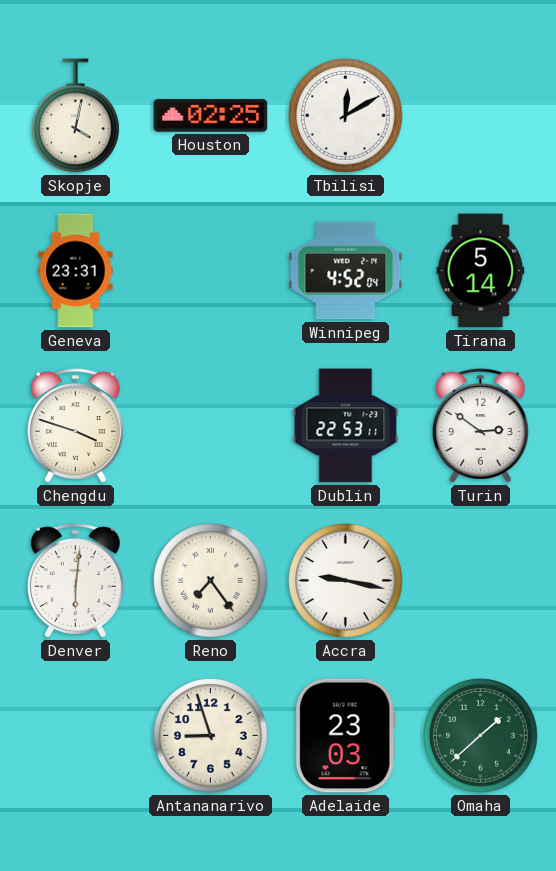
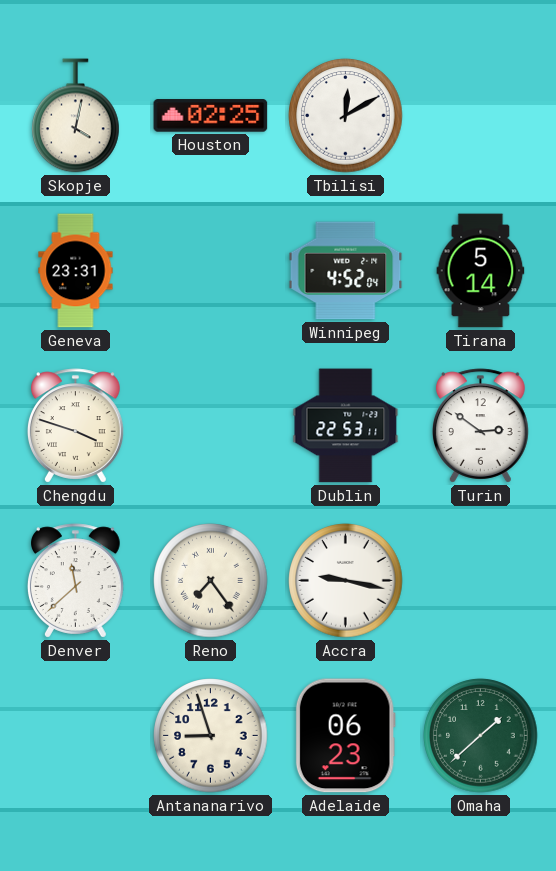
Denver: 6:01 -> 11:38 (75, 581)
Adelaide: 23:03 -> 06:23 (345, 736)
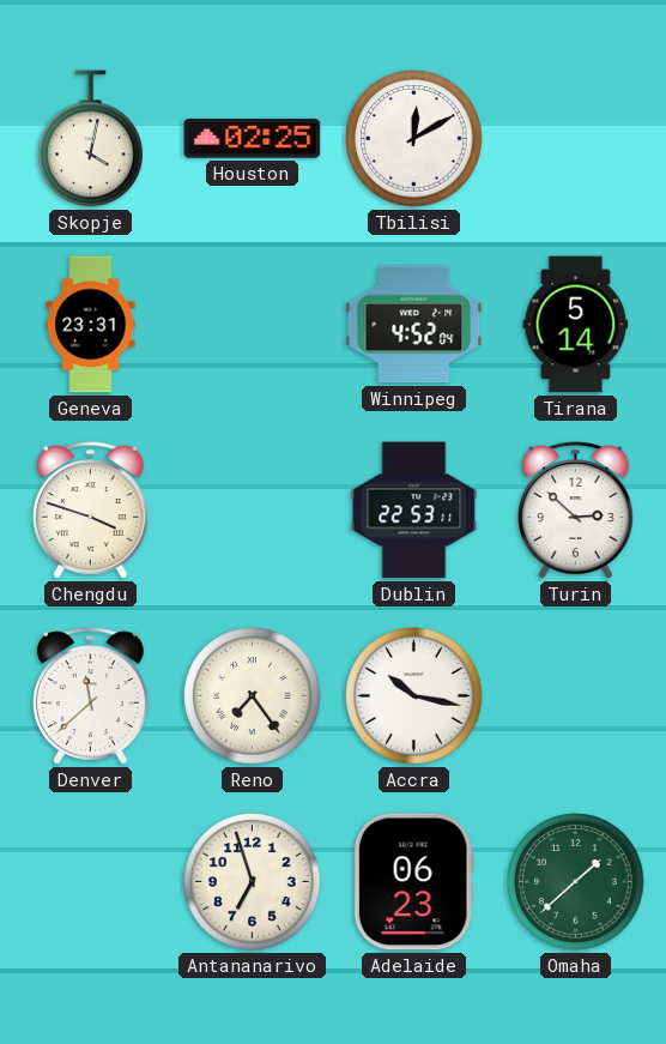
Turin: 2:51 -> 2:52 (575, 511)
Accra: 9:17 -> 10:17 (414, 696)
Antananarivo: 8:57 -> 6:57 (253, 882)
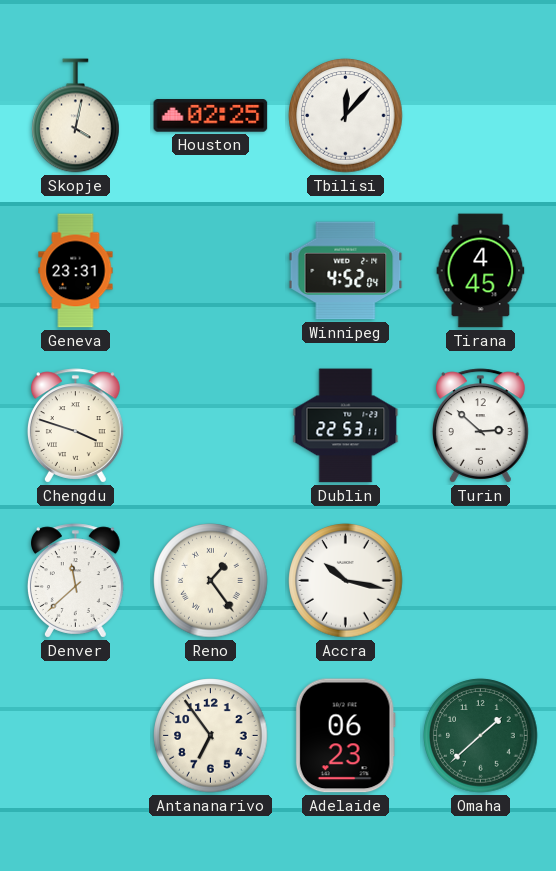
Tbilisi: 12:10 -> 12:07 (346, 116)
Tirana: 5:14 -> 4:45 (481, 271)
Reno: 7:24 -> 1:24 (211, 581)
Antananarivo: 6:57 -> 6:54 (211, 736)
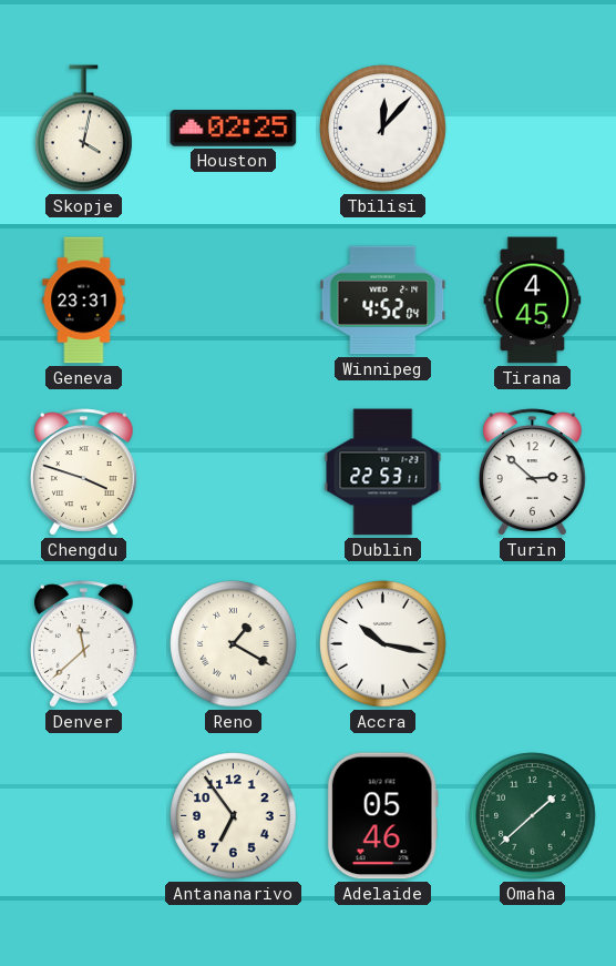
Reno: 1:24 -> 1:20 (234, 644)
Adelaide: 06:23 -> 05:46 (382, 816)
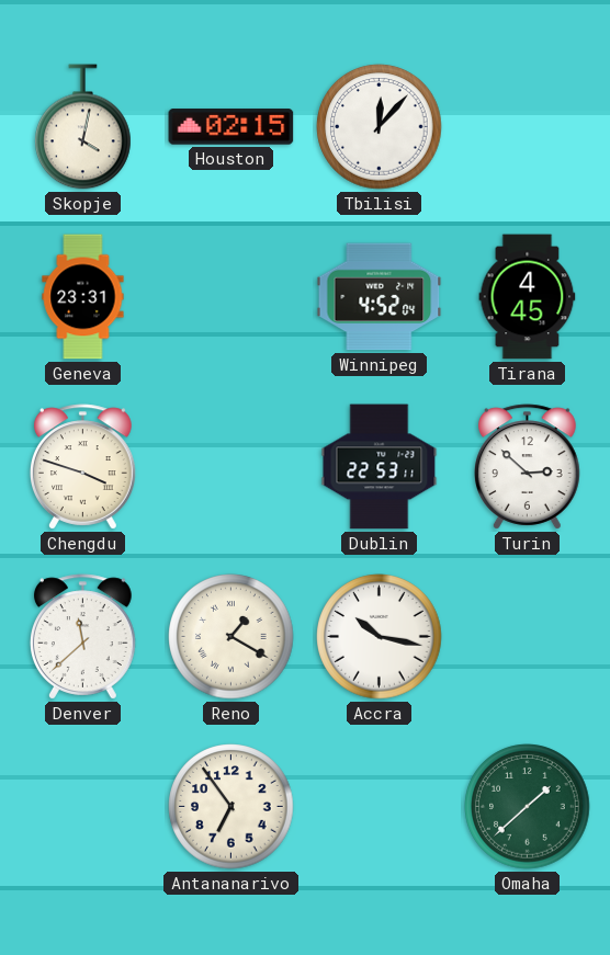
Houston: 02:25 -> 02:15 (231, 127)
Adelaide: 05:46 -> none (382, 816)
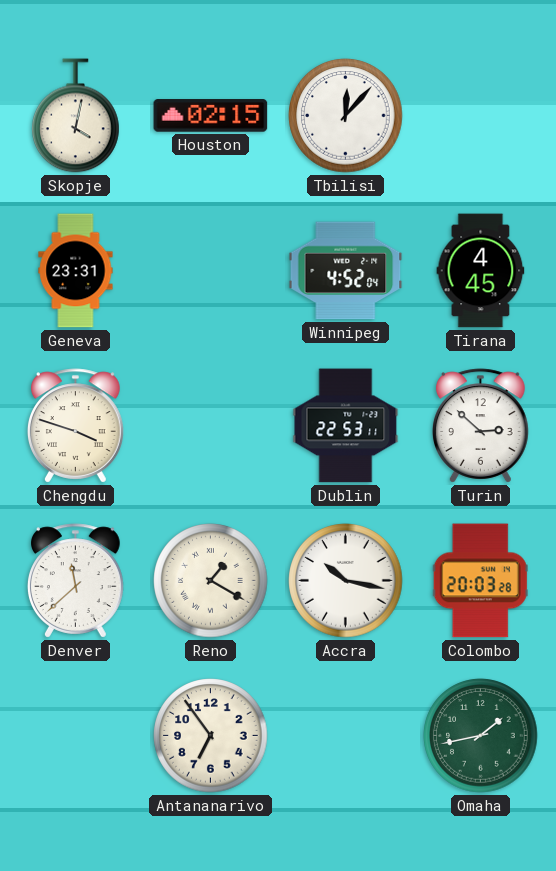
Colombo: none -> 20:03 (480, 581)
Omaha: 1:38 -> 1:43 (481, 736)
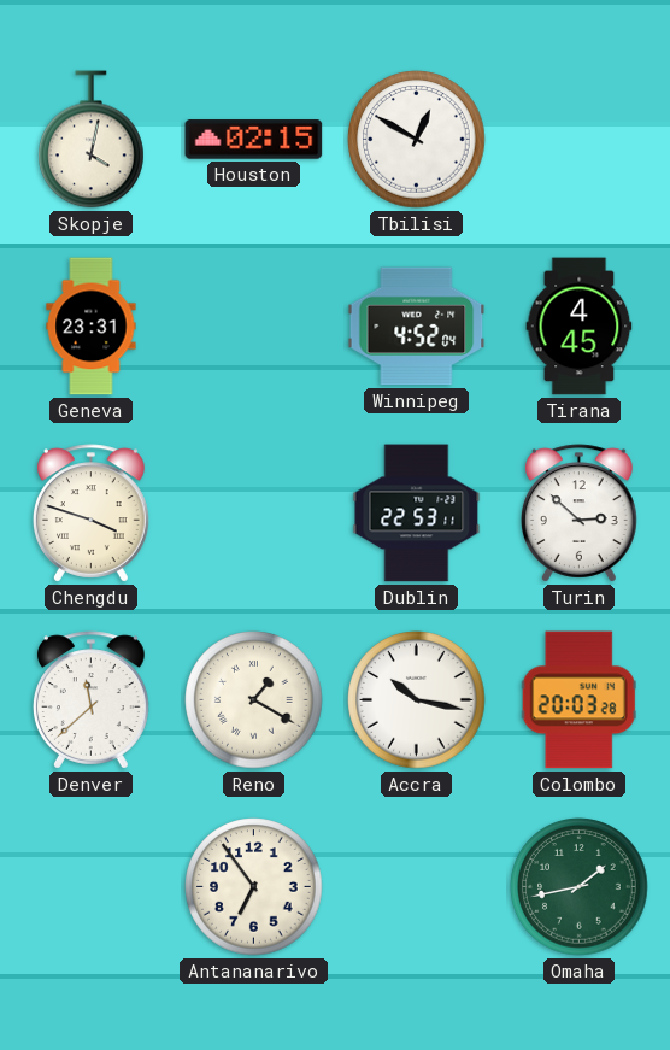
Tbilisi: 12:07 -> 12:50 (417, 140)
